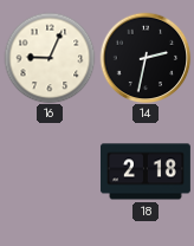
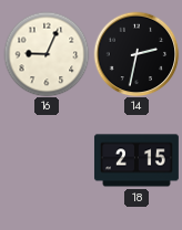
18: 2:18 -> 2:15 (136, 160)
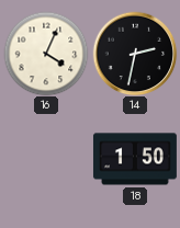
16: 9:04 -> 4:04 (46, 54)
18: 2:15 -> 1:50 (135, 159)
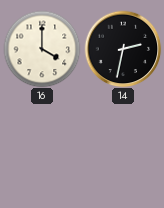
16: 4:04 -> 4:00 (42, 49)
18: 1:50 -> none (135, 159)
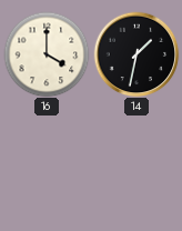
14: 2:32 -> 1:32 (136, 54)
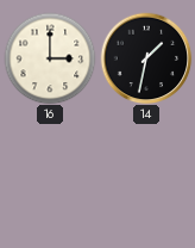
16: 4:00 -> 3:00 (50, 58)
